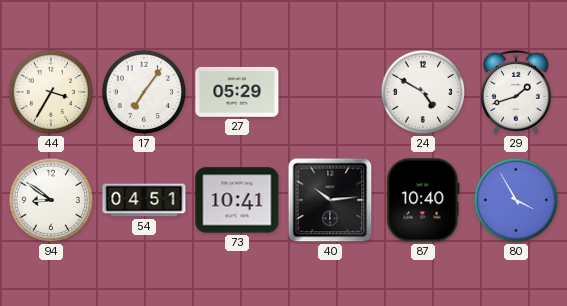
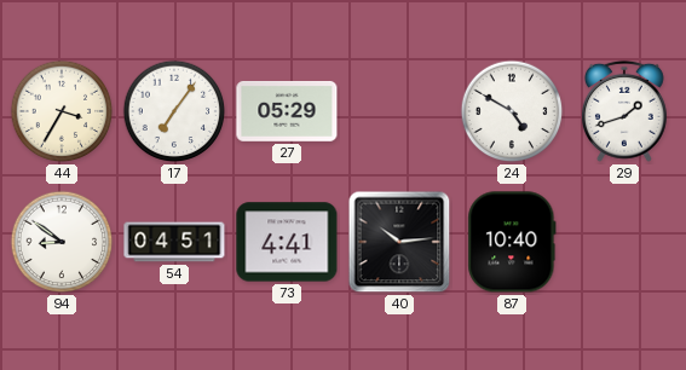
73: 10:41 -> 4:41 (287, 242)
80: 3:55 -> none (516, 200)
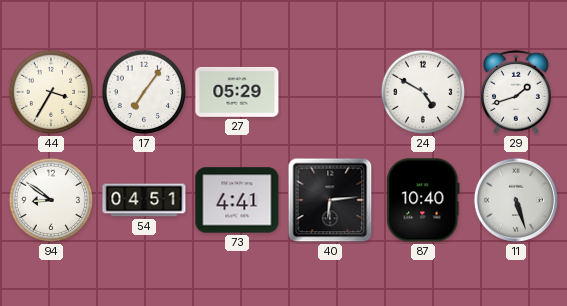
40: 10:14 -> 6:14 (330, 200)
11: none -> 5:27 (516, 200)
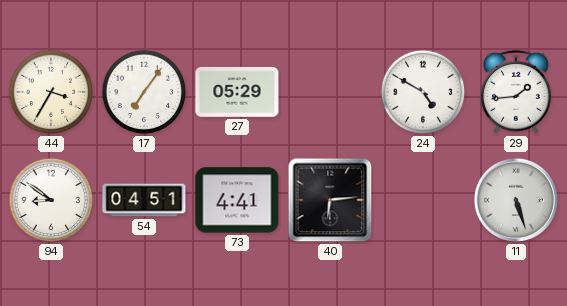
29: 1:42 -> 1:44 (516, 92)
87: 10:40 -> none (423, 200)
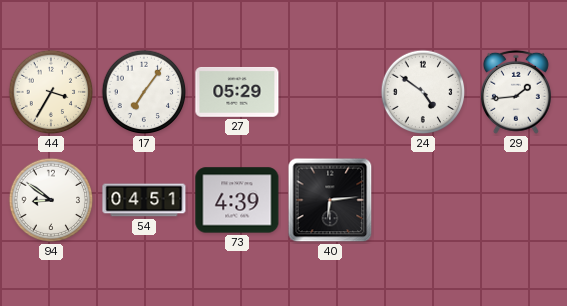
24: 4:50 -> 4:51 (423, 92)
73: 4:41 -> 4:39 (237, 200)
11: 5:27 -> none (516, 200)
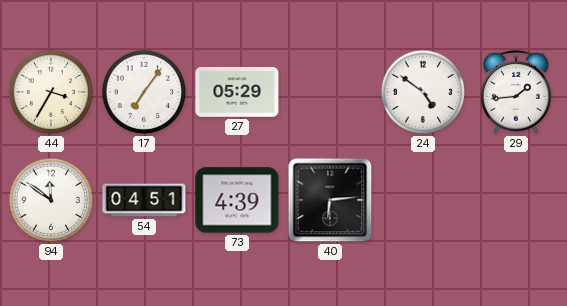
94: 8:51 -> 11:51 (51, 200)
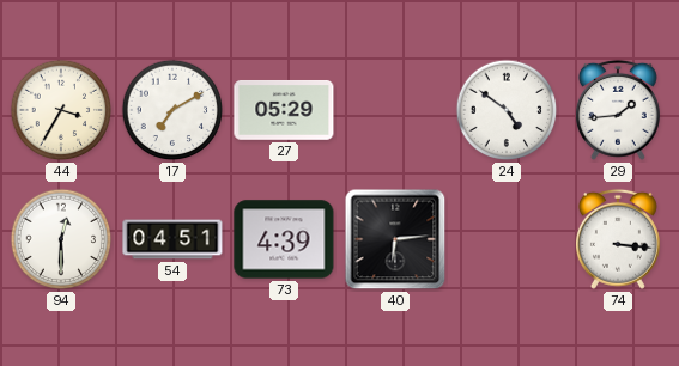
17: 7:06 -> 7:10 (172, 110)
94: 11:51 -> 12:30 (61, 239)
74: none -> 3:16 (618, 239)
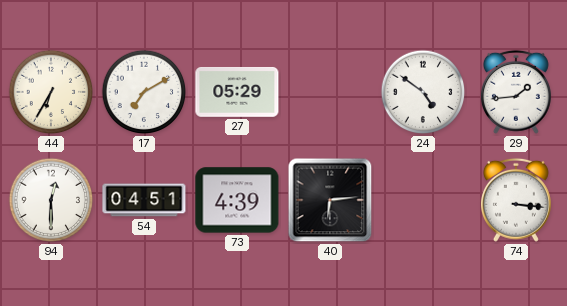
44: 3:35 -> 6:35 (51, 92)
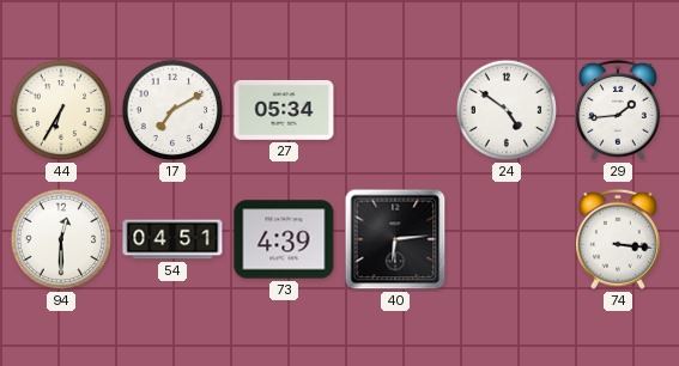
27: 05:29 -> 05:34 (284, 110)
